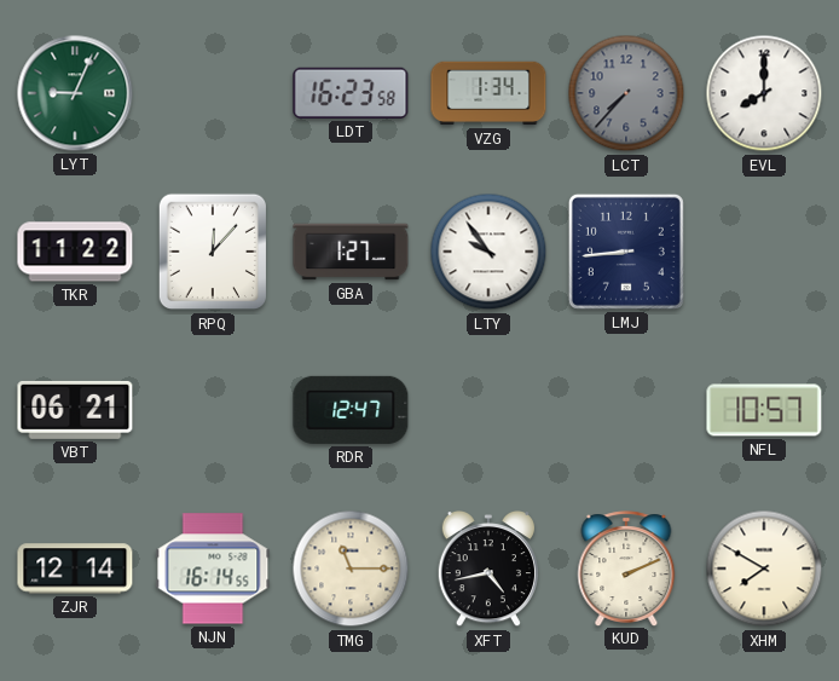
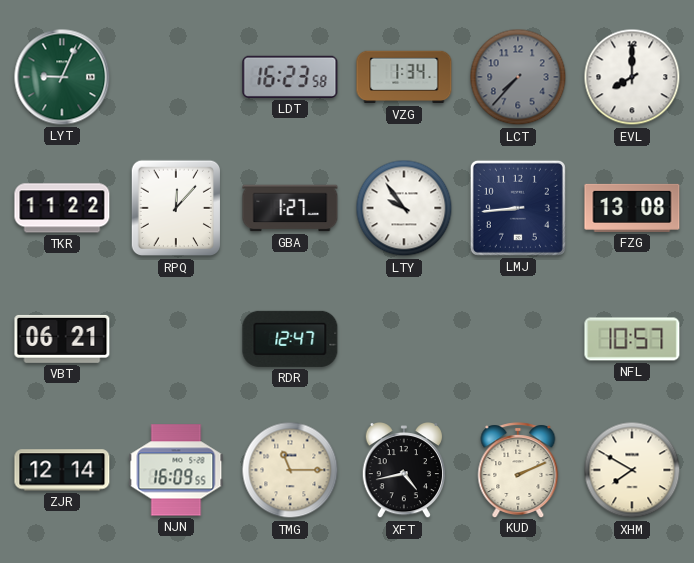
FZG: none -> 13:08 (632, 208)
NJN: 16:14 -> 16:09 (176, 470)
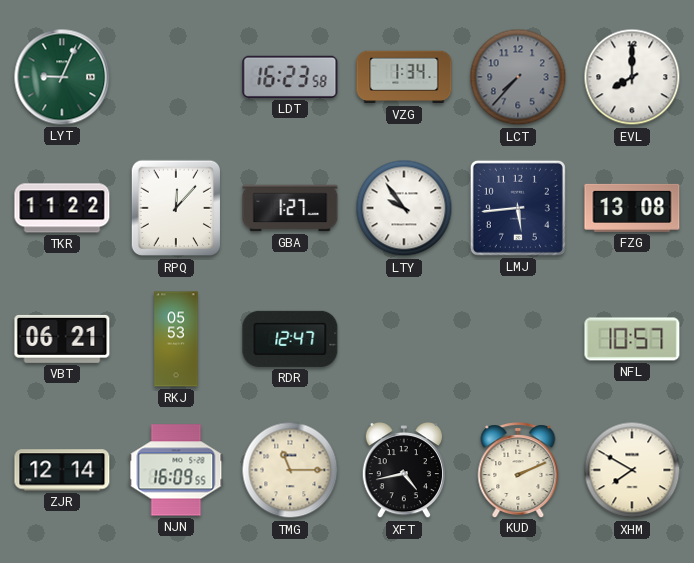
LMJ: 8:44 -> 5:44 (518, 208)
RKJ: none -> 05:53 (176, 339)
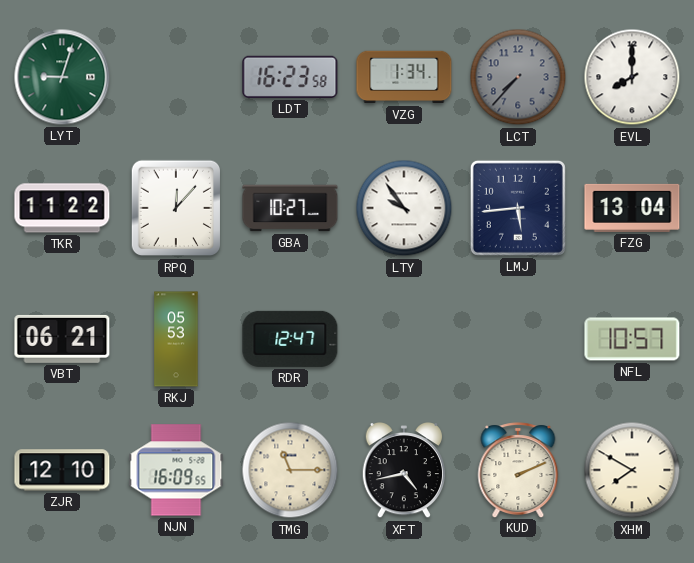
LYT: 9:04 -> 9:03 (62, 77)
GBA: 1:27 -> 10:27 (290, 208)
FZG: 13:08 -> 13:04 (632, 208)
ZJR: 12:14 -> 12:10 (62, 470)
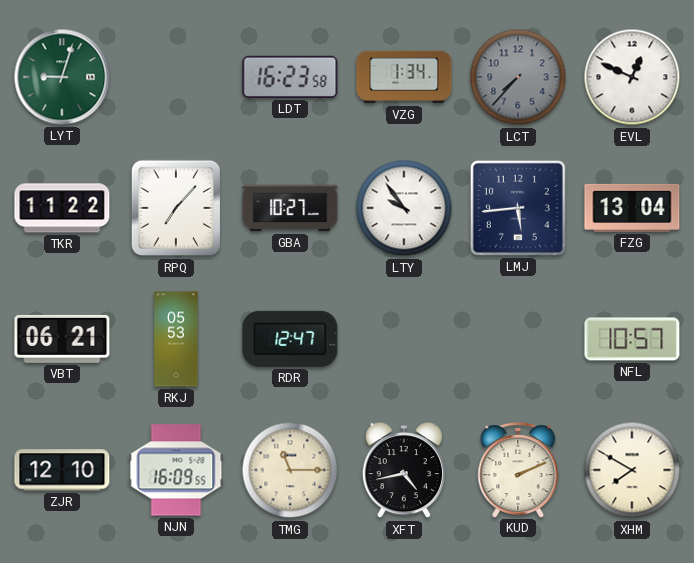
EVL: 8:00 -> 12:49 (632, 77)
RPQ: 12:07 -> 7:07 (175, 208)
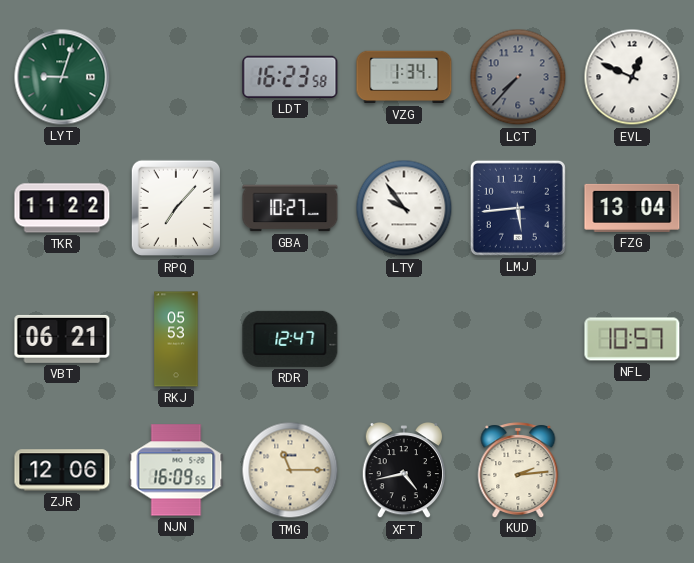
ZJR: 12:10 -> 12:06 (62, 470)
KUD: 2:11 -> 2:14 (518, 470)
XHM: 7:50 -> none (632, 470)
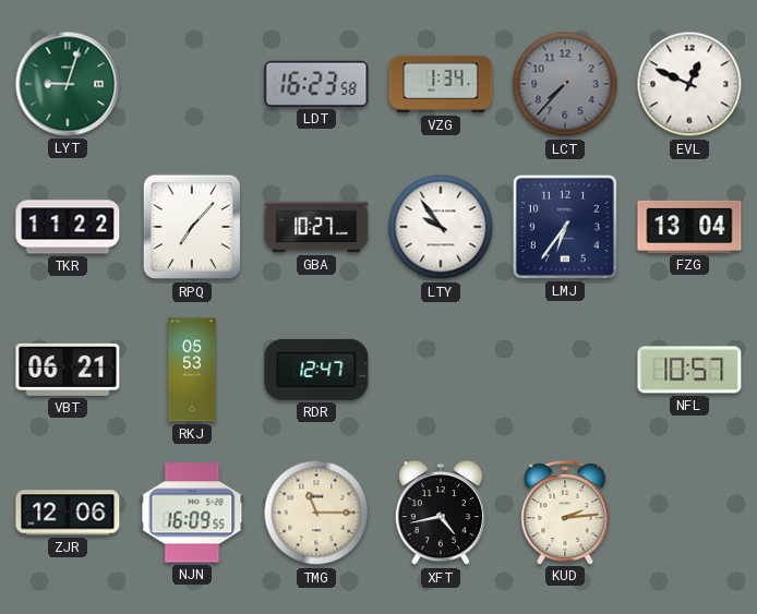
LMJ: 5:44 -> 6:36 (565, 227)
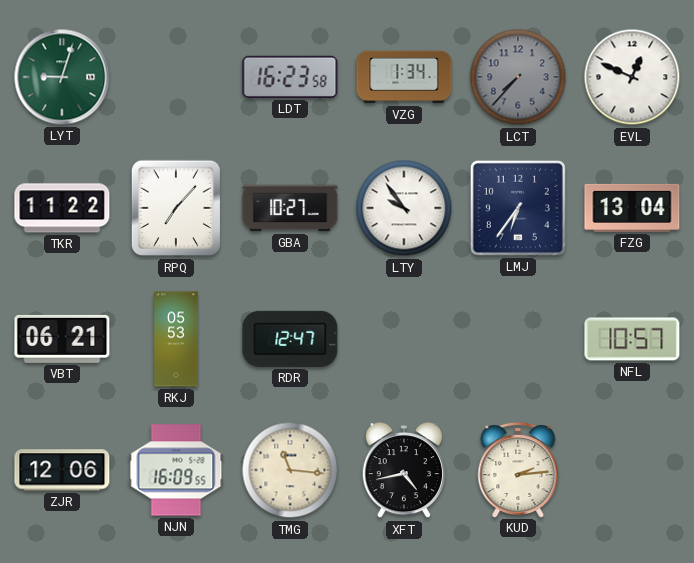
TMG: 11:15 -> 11:16 (290, 470)
